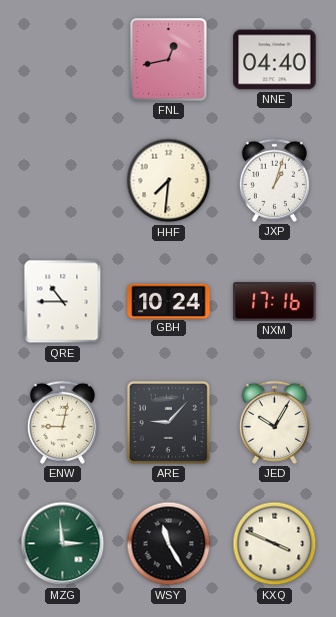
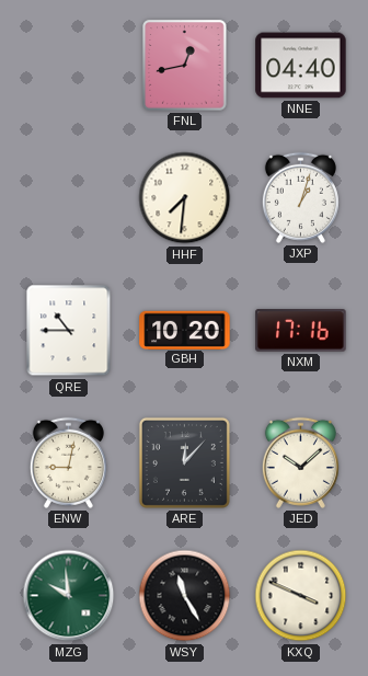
GBH: 10:24 -> 10:20 (185, 330)
ARE: 9:07 -> 12:07 (184, 462)
JED: 10:05 -> 10:08 (300, 462)
MZG: 2:59 -> 9:59 (69, 596)
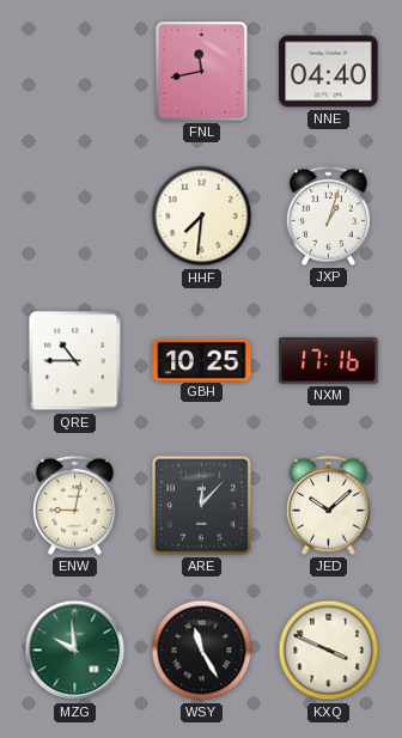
FNL: 12:43 -> 11:43 (202, 72)
GBH: 10:20 -> 10:25 (202, 360)
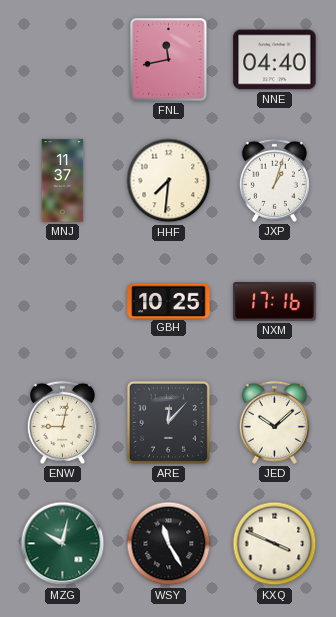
MNJ: none -> 11:37 (63, 181)
QRE: 10:45 -> none (75, 361)
MZG: 9:59 -> 10:02 (63, 544)
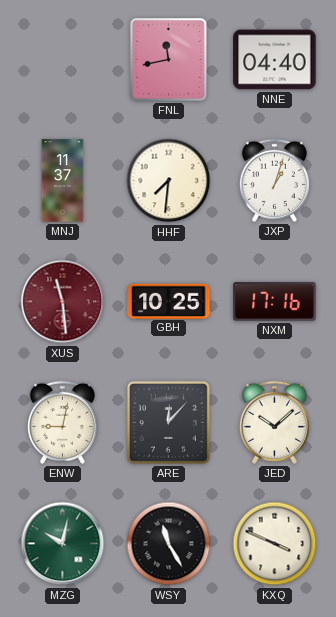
XUS: none -> 11:29 (63, 302)
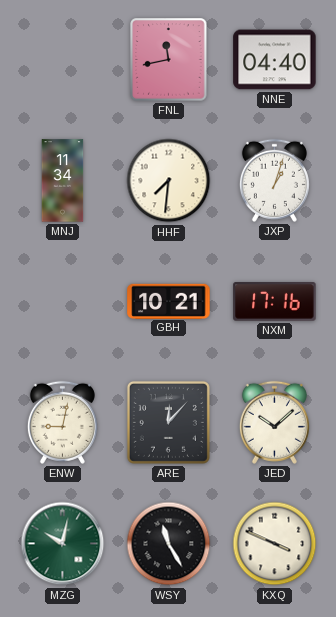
MNJ: 11:37 -> 11:34 (63, 181)
XUS: 11:29 -> none (63, 302)
GBH: 10:25 -> 10:21 (169, 301)
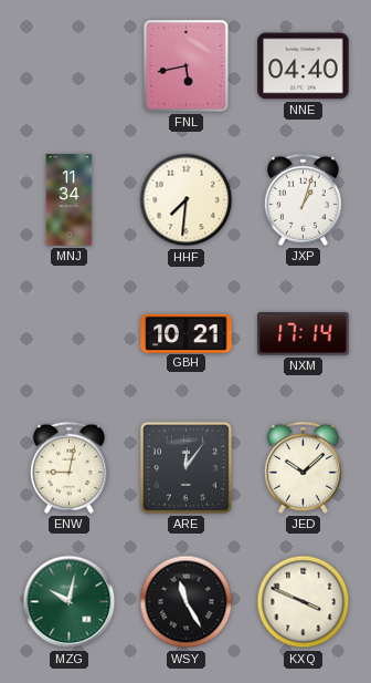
FNL: 11:43 -> 5:43 (187, 66)
NXM: 17:16 -> 17:14 (304, 334)
ARE: 12:07 -> 12:06 (185, 467)
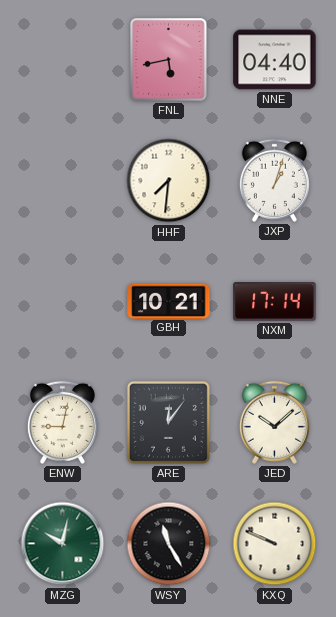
MNJ: 11:34 -> none (70, 200)
KXQ: 3:49 -> 9:49 (275, 544)
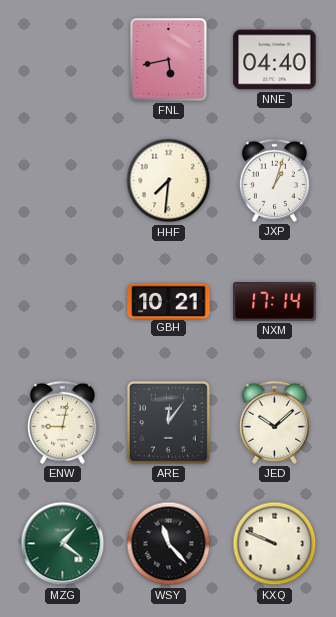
MZG: 10:02 -> 1:21 (63, 544)
WSY: 11:25 -> 11:23 (169, 544)
